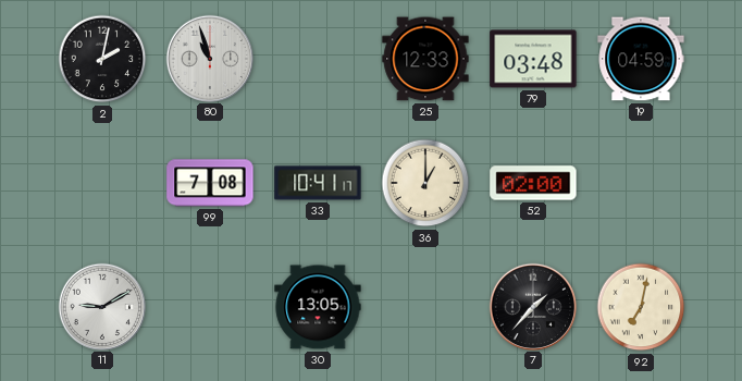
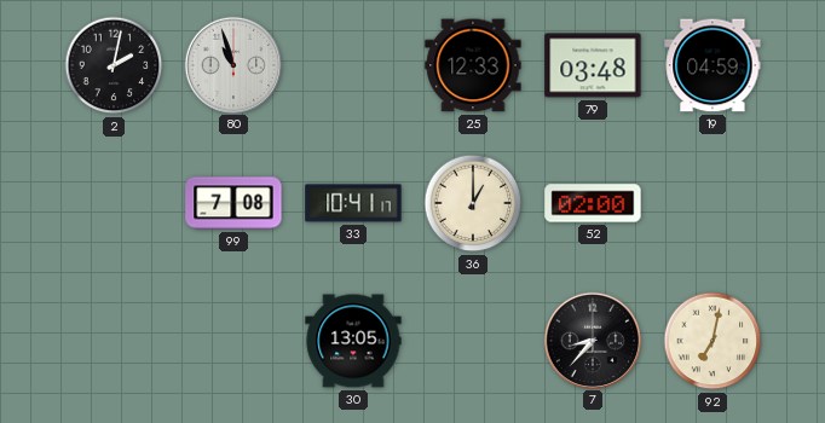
11: 9:10 -> none (101, 306)
7: 1:37 -> 8:37 (592, 340)
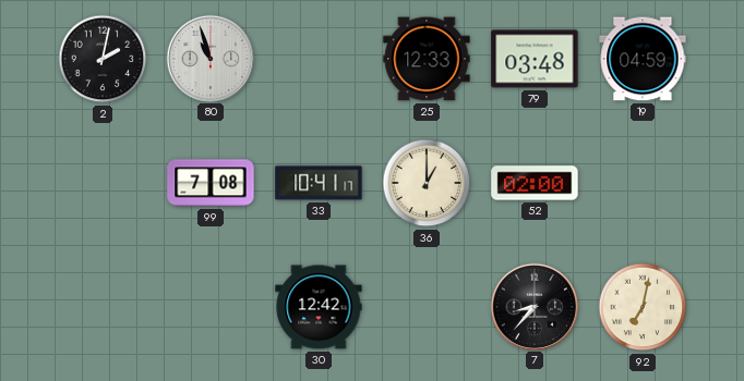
30: 13:05 -> 12:42 (319, 307)
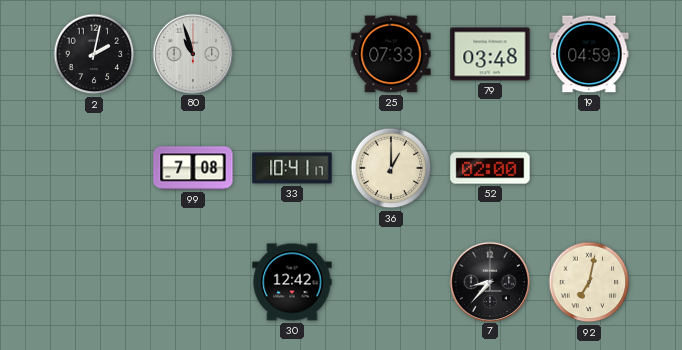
25: 12:33 -> 07:33 (391, 54)
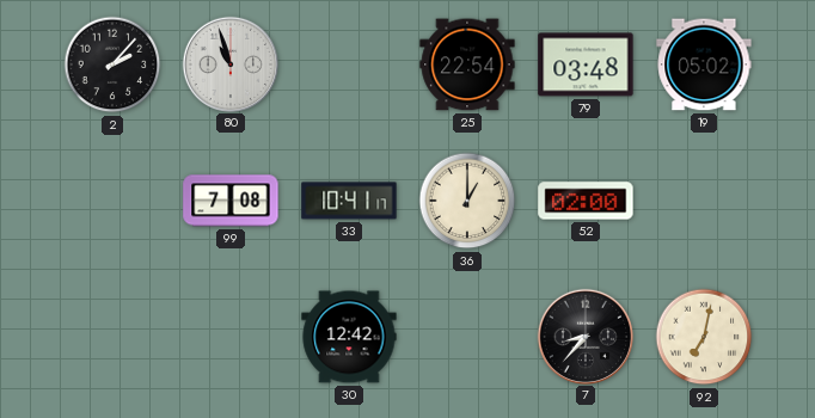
2: 2:02 -> 2:07 (112, 64)
25: 07:33 -> 22:54 (467, 64)
19: 04:59 -> 05:02 (704, 64)
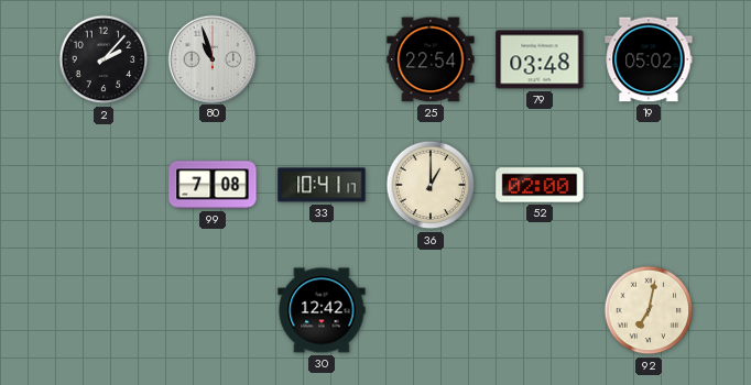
7: 8:37 -> none (584, 336)
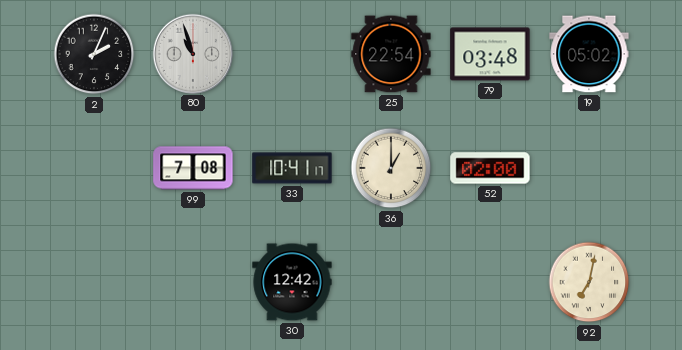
2: 2:07 -> 2:04 (94, 54)
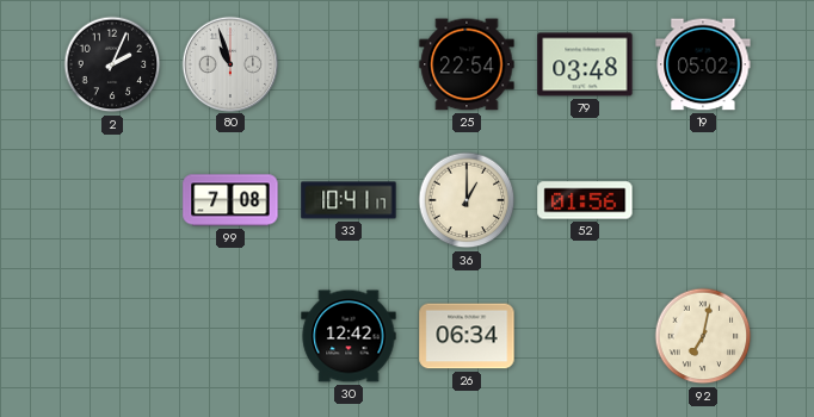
52: 02:00 -> 01:56 (585, 200)
26: none -> 06:34 (467, 336)
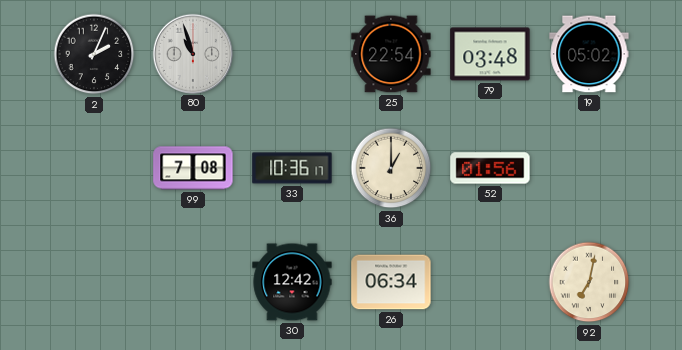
33: 10:41 -> 10:36 (292, 168)
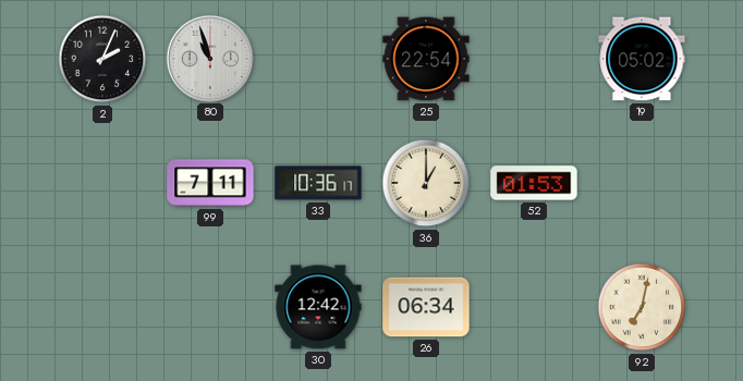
79: 03:48 -> none (490, 54)
99: 7:08 -> 7:11 (210, 183)
52: 01:56 -> 01:53 (534, 183)
